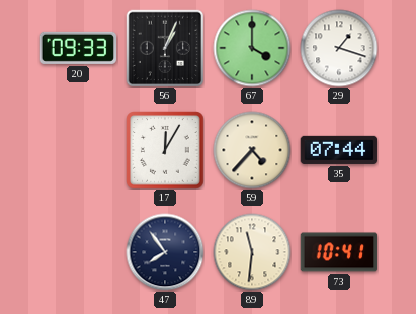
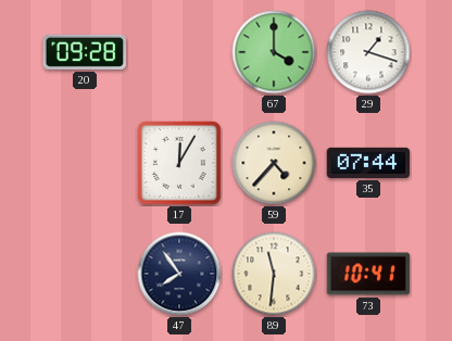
20: 09:33 -> 09:28 (85, 52)
56: 1:04 -> none (165, 48)
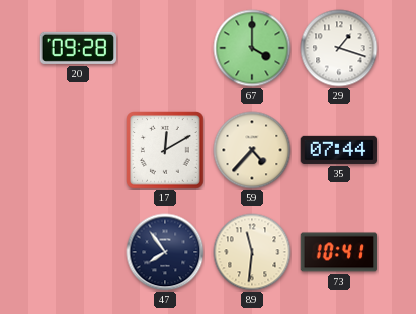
17: 12:05 -> 12:10 (165, 150)
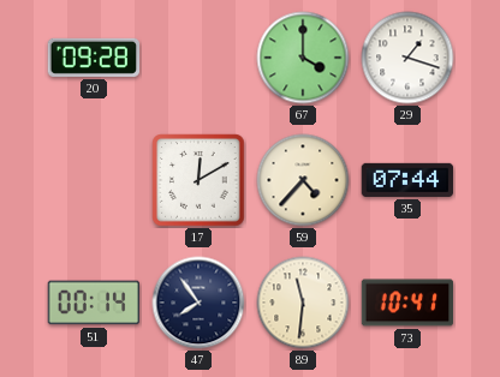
51: none -> 00:14 (94, 303)
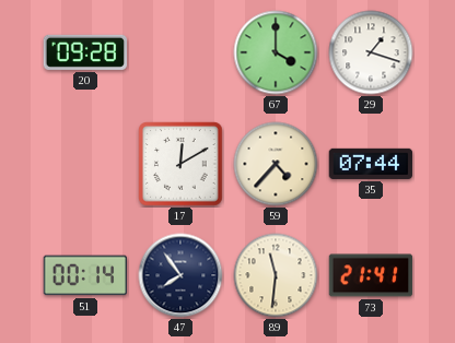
73: 10:41 -> 21:41 (371, 275)
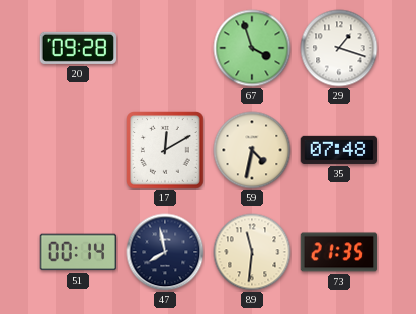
67: 4:00 -> 3:57 (252, 48)
59: 4:37 -> 4:32 (252, 150)
35: 07:44 -> 07:48 (339, 150)
47: 7:54 -> 7:58 (165, 252)
73: 21:41 -> 21:35 (339, 252)
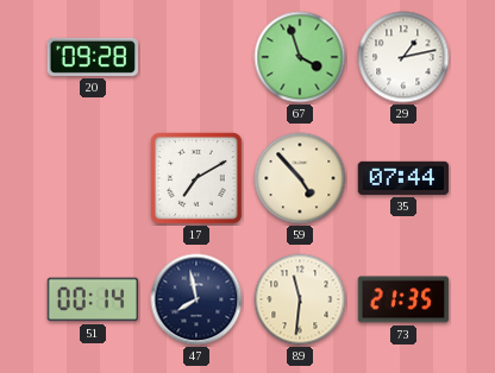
29: 1:18 -> 1:13 (403, 57)
17: 12:10 -> 7:10 (196, 178)
59: 4:32 -> 4:53 (300, 178)
35: 07:48 -> 07:44 (403, 178)
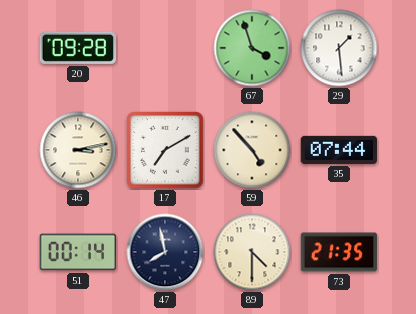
29: 1:13 -> 1:29 (339, 48)
46: none -> 3:13 (78, 150)
89: 11:31 -> 4:30 (252, 252)
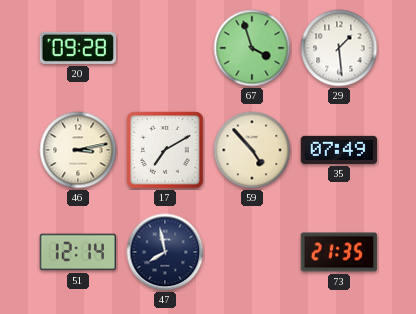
35: 07:44 -> 07:49 (339, 150)
51: 00:14 -> 12:14 (78, 252)
89: 4:30 -> none (252, 252)
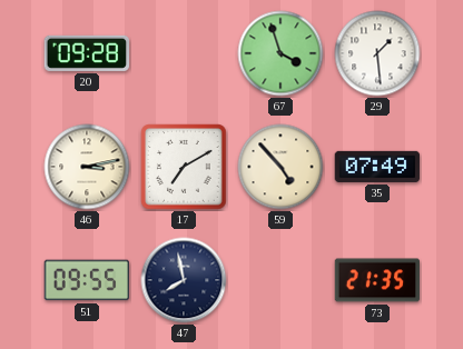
51: 12:14 -> 09:55 (87, 280)
